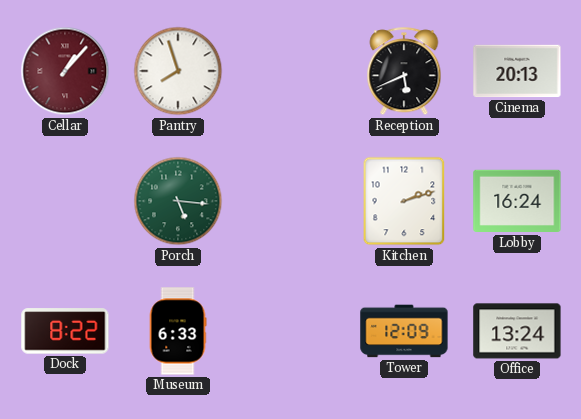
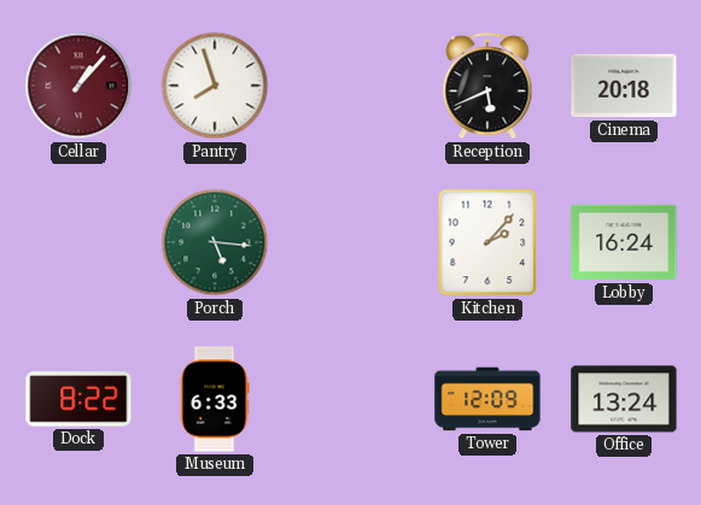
Cinema: 20:13 -> 20:18 (624, 86)
Kitchen: 2:12 -> 2:07 (487, 242)
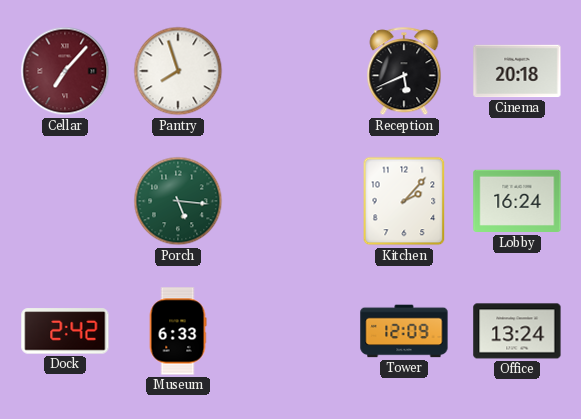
Cellar: 1:07 -> 7:07 (65, 71)
Dock: 8:22 -> 2:42 (65, 331)
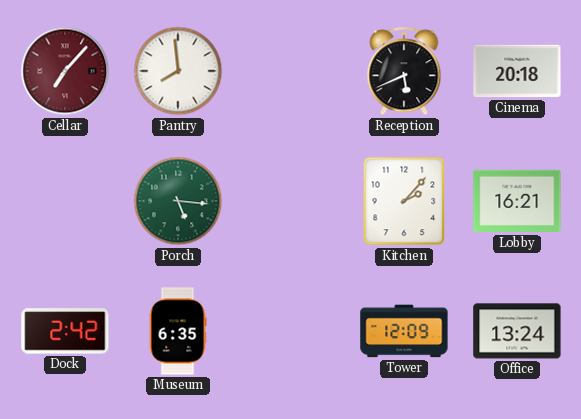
Pantry: 7:57 -> 7:59 (178, 71)
Lobby: 16:24 -> 16:21 (517, 201)
Museum: 6:33 -> 6:35 (178, 331)
